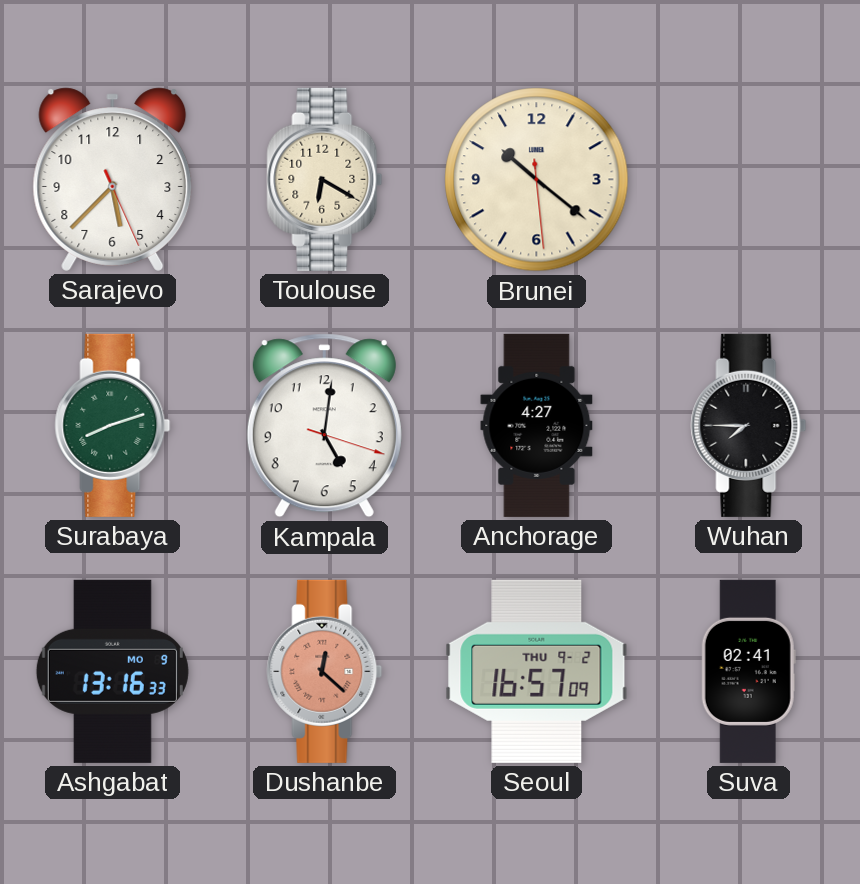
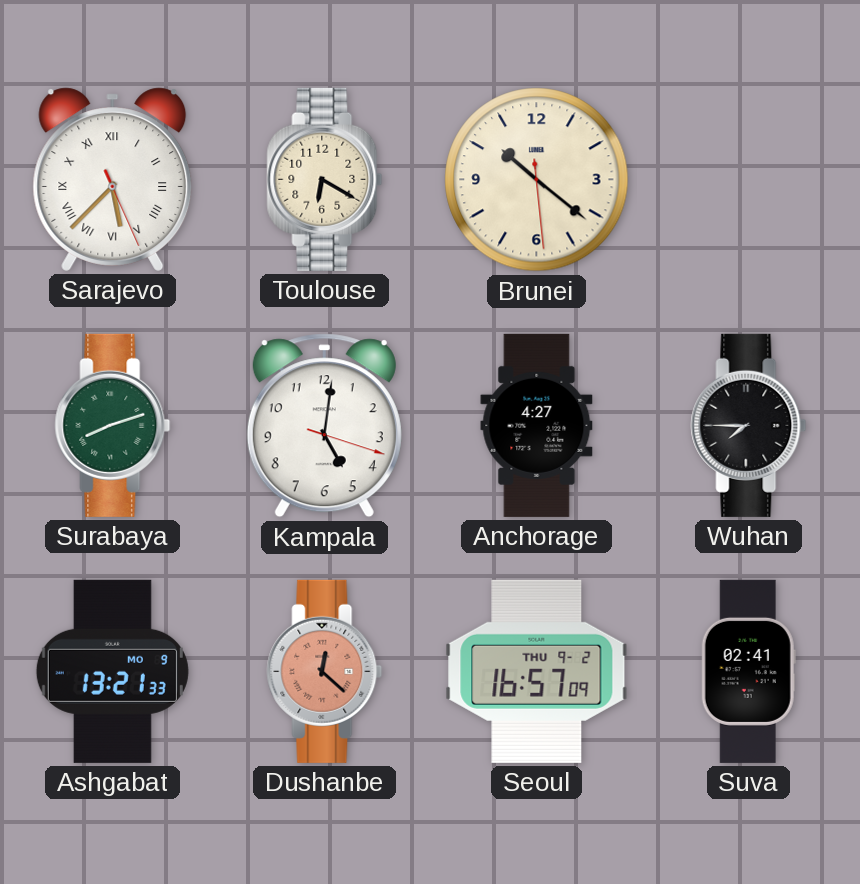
Sarajevo numerals: Arabic -> Roman (113, 179)
Ashgabat: 13:16 -> 13:21 (112, 671)
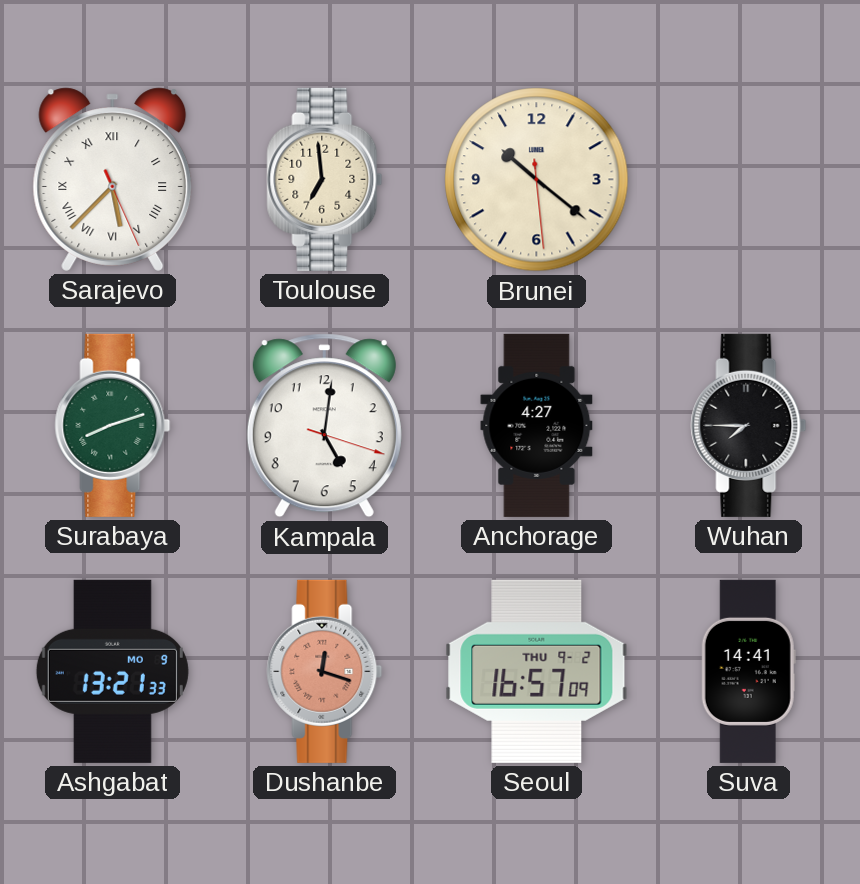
Toulouse: 6:20 -> 6:59 (325, 179)
Dushanbe: 12:22 -> 12:18 (325, 671)
Suva: 02:41 -> 14:41 (748, 671)
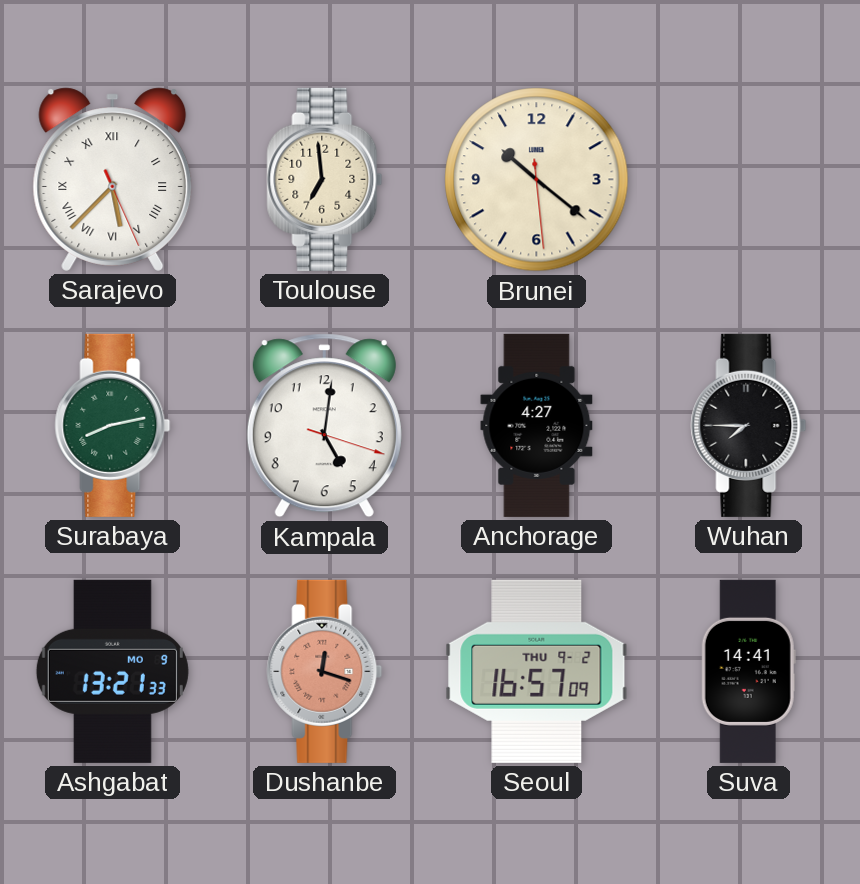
Surabaya: 8:12 -> 8:13 (113, 425)
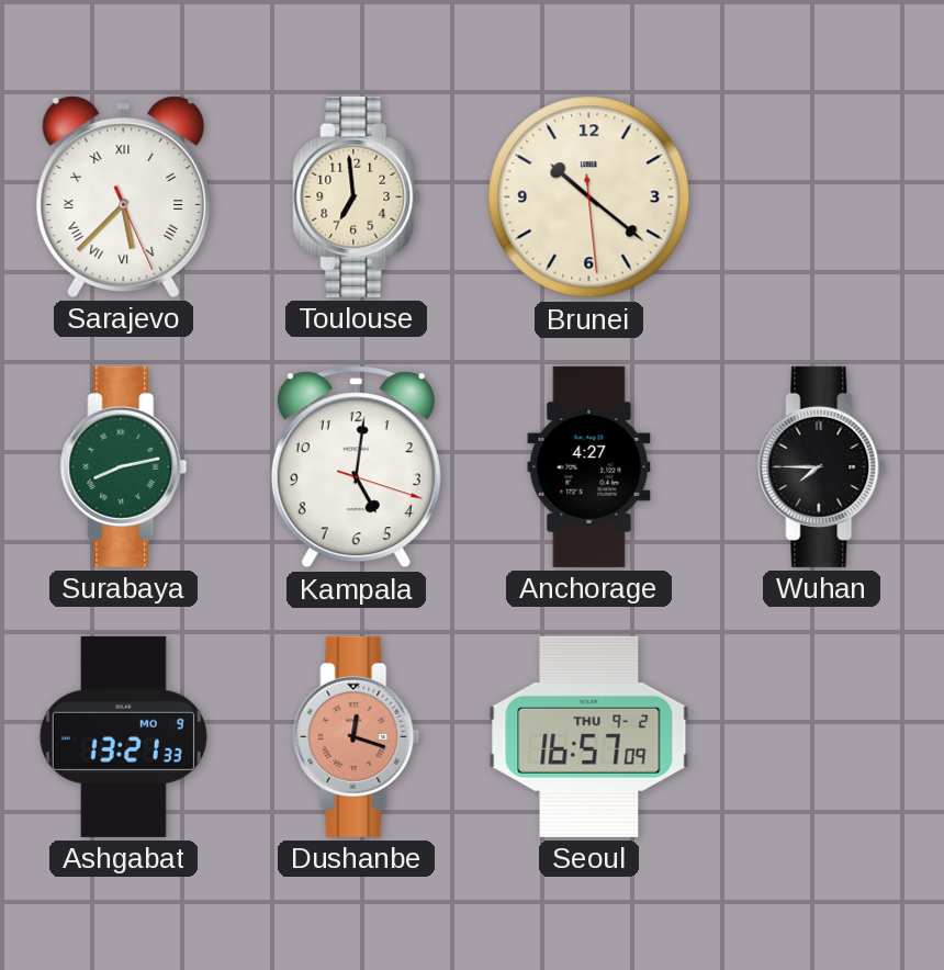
Suva: 14:41 -> none (748, 671)
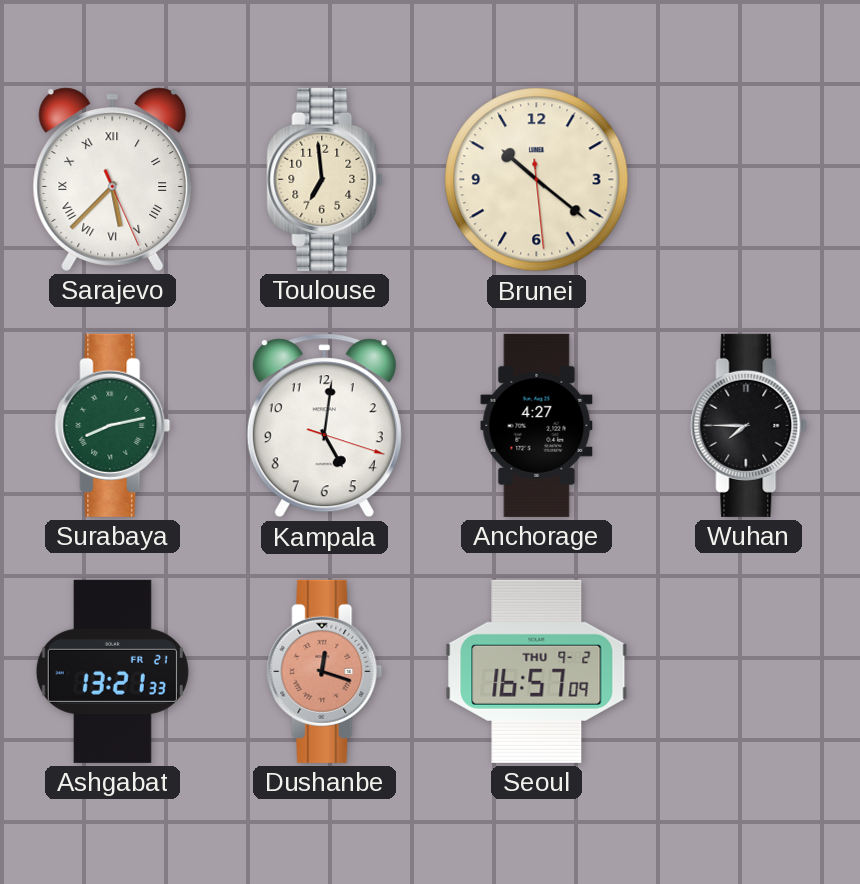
Ashgabat date: MO 9 -> FR 21 (112, 671)
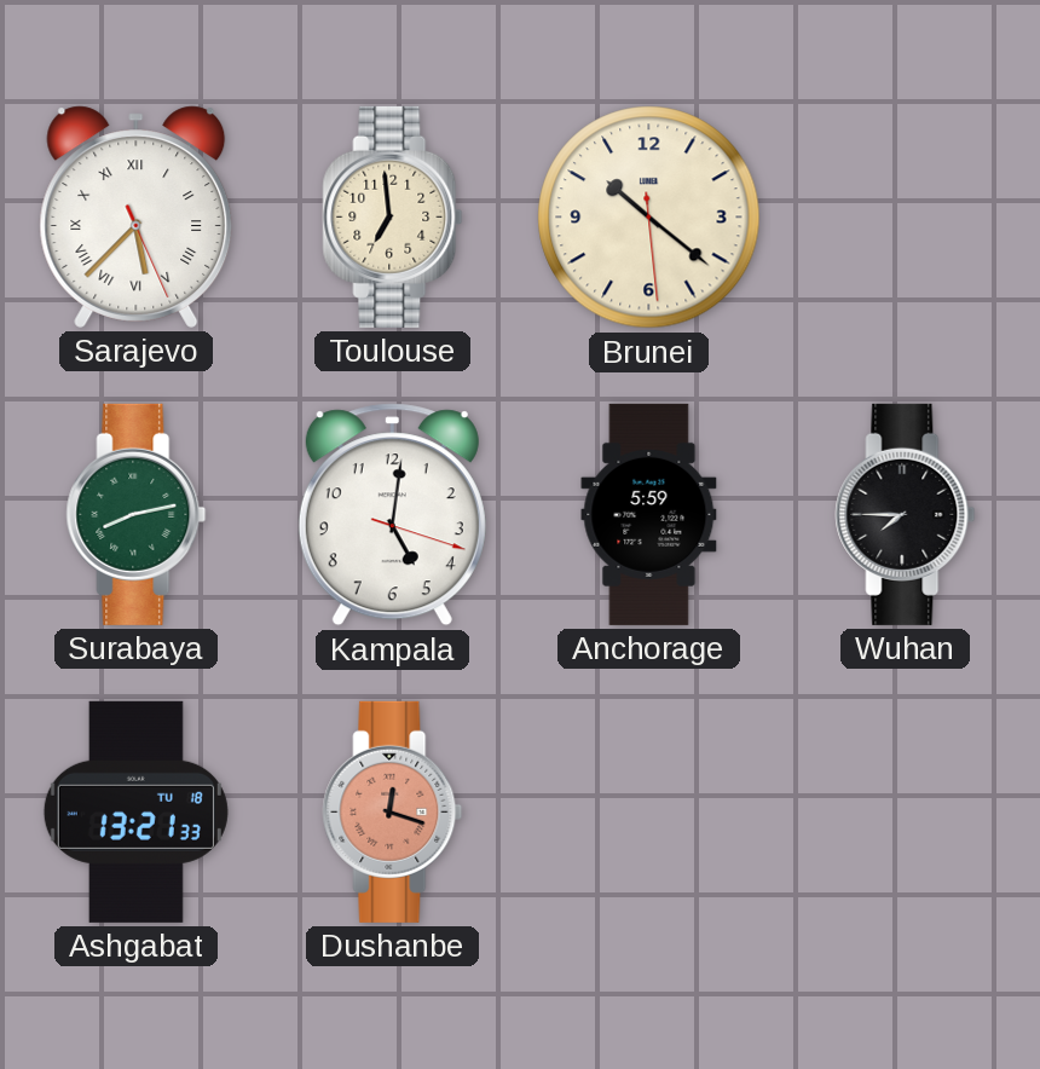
Anchorage: 4:27 -> 5:59 (649, 514)
Ashgabat date: FR 21 -> TU 18 (135, 811)
Seoul: 16:57 -> none (537, 671)
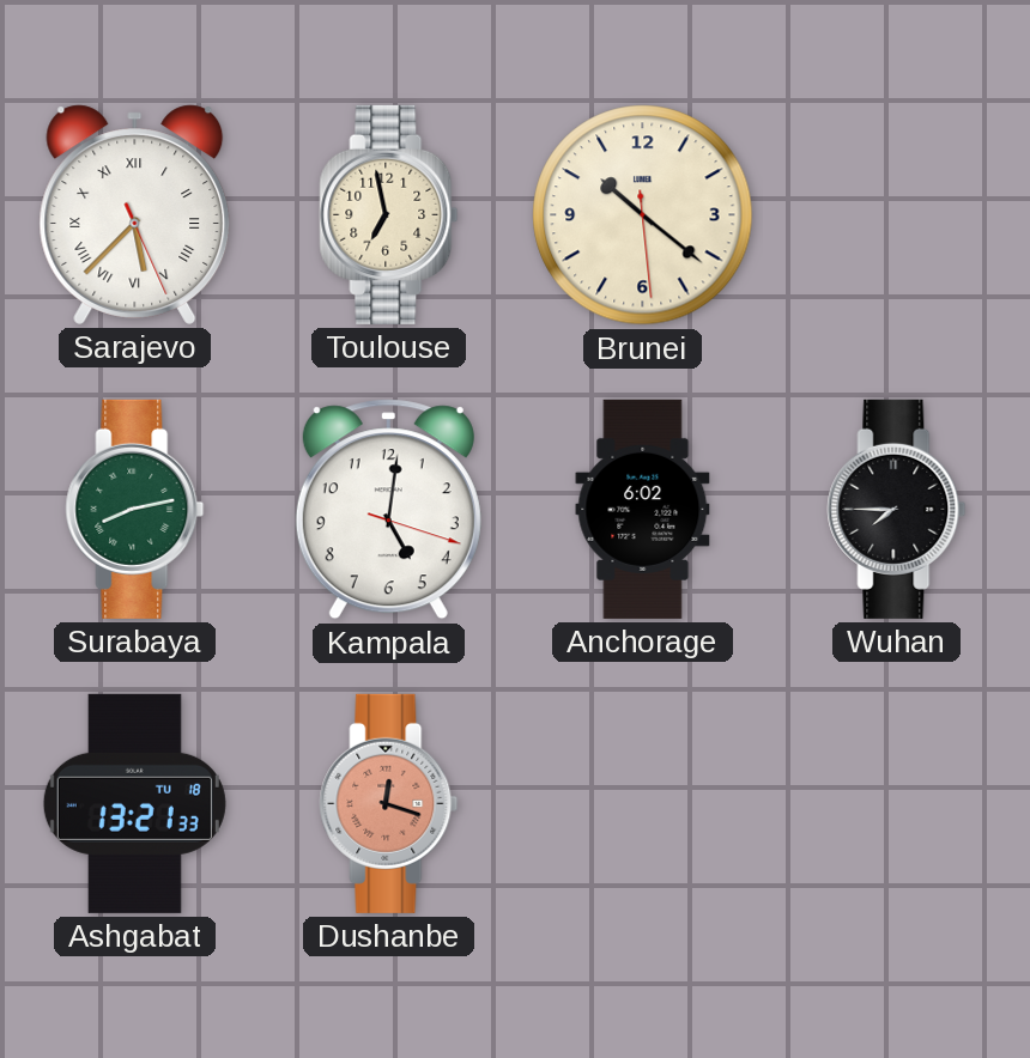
Toulouse: 6:59 -> 6:58 (389, 214)
Anchorage: 5:59 -> 6:02 (643, 509)
